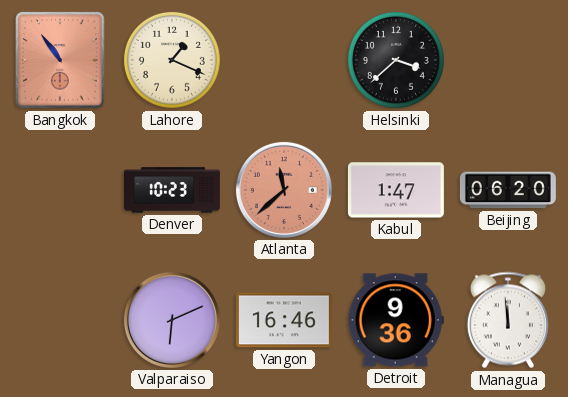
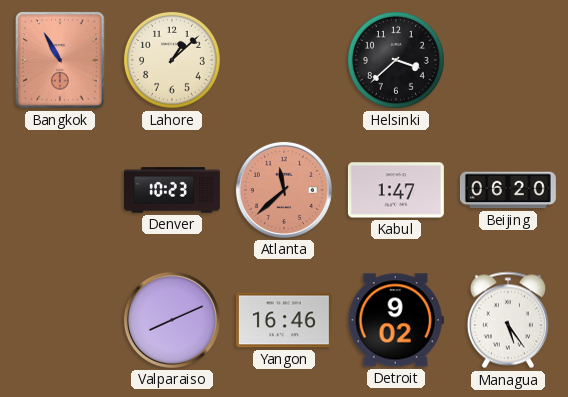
Bangkok: 10:54 -> 10:55 (60, 60)
Lahore: 1:19 -> 1:08 (172, 60)
Valparaiso: 6:11 -> 8:11 (172, 320)
Detroit: 9:36 -> 9:02 (396, 320)
Managua: 11:59 -> 5:24 (508, 320)
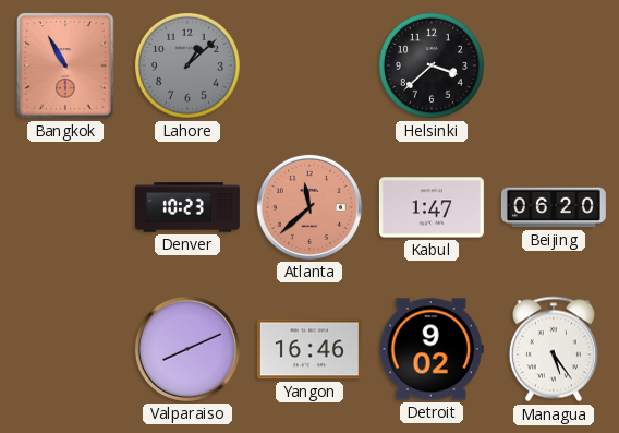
Lahore dial: cream -> grey (187, 65)
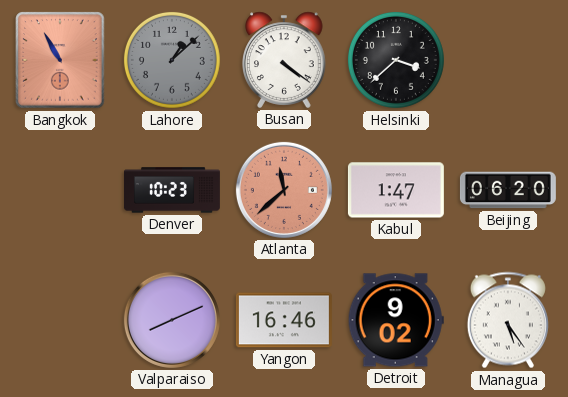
Busan: none -> 4:21 (285, 60)
